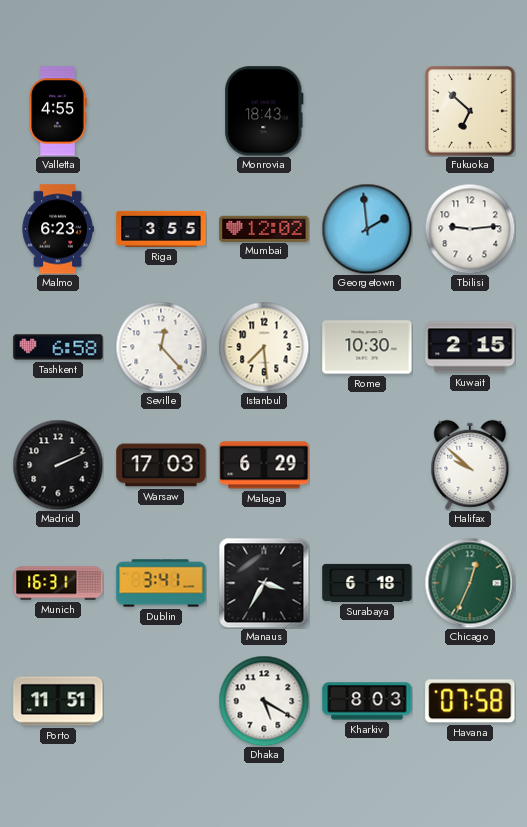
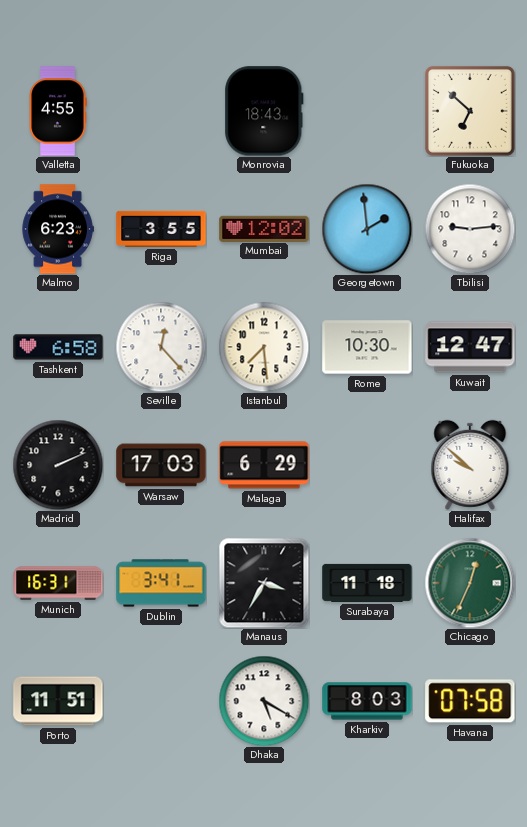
Kuwait: 2:15 -> 12:47 (470, 347)
Surabaya: 6:18 -> 11:18 (367, 583)
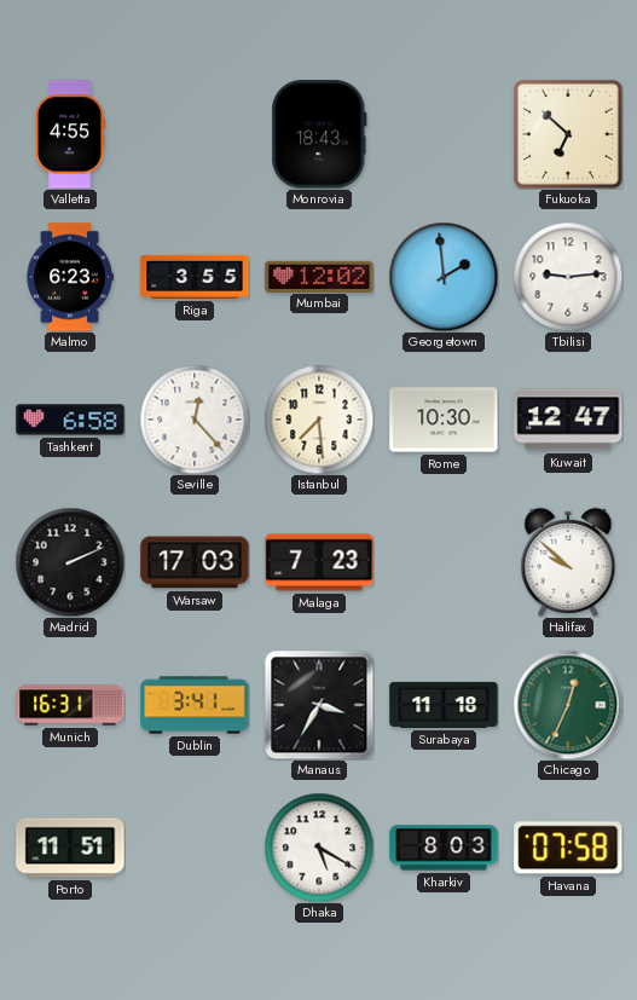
Malaga: 6:29 -> 7:23 (319, 562)
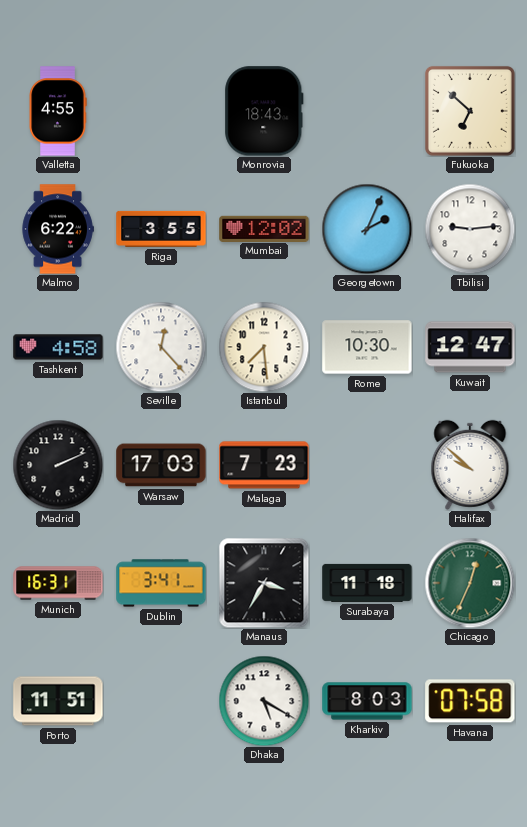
Malmo: 6:23 -> 6:22 (58, 229)
Georgetown: 1:59 -> 2:04 (367, 229)
Tashkent: 6:58 -> 4:58 (58, 347)
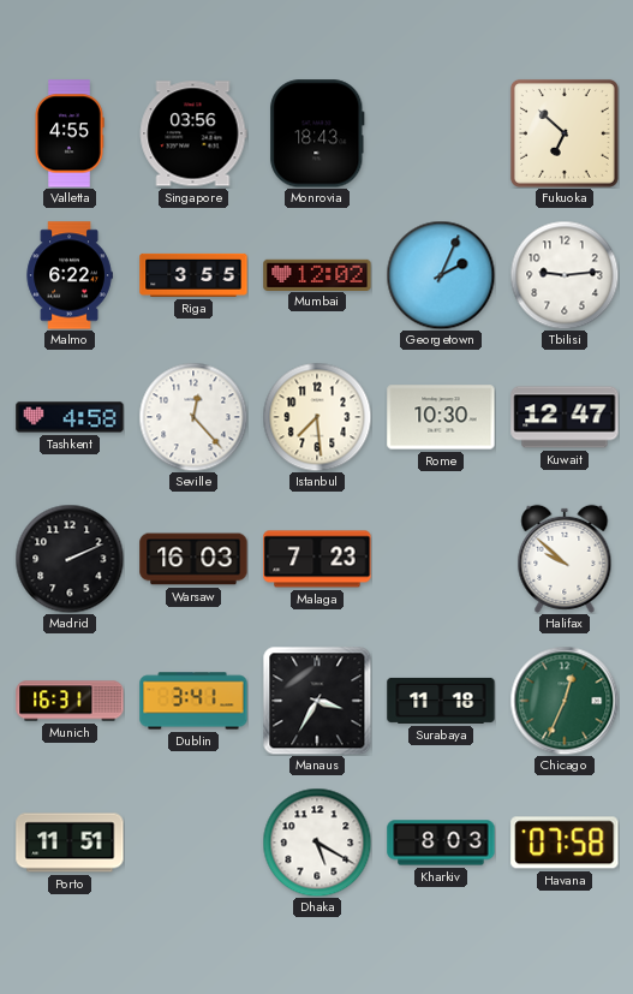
Singapore: none -> 03:56 (193, 133)
Warsaw: 17:03 -> 16:03 (193, 559)
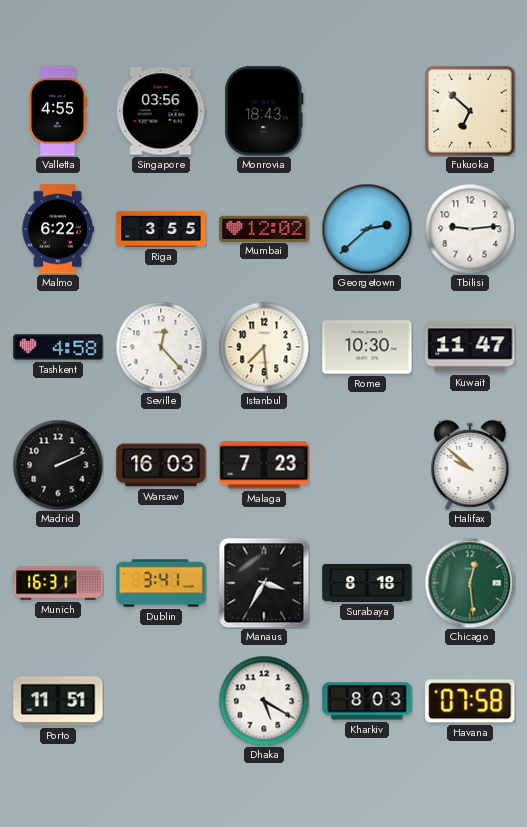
Georgetown: 2:04 -> 2:38 (367, 229)
Kuwait: 12:47 -> 11:47 (470, 347)
Surabaya: 11:18 -> 8:18 (367, 583)
Chicago: 12:34 -> 12:29 (470, 583)
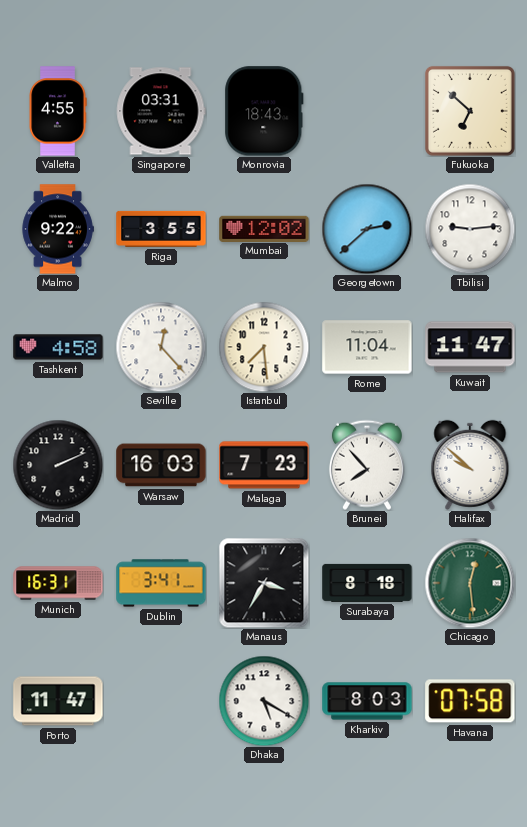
Singapore: 03:56 -> 03:31 (161, 111)
Malmo: 6:22 -> 9:22 (58, 229)
Rome: 10:30 -> 11:04 (367, 347)
Brunei: none -> 7:53 (367, 465)
Porto: 11:51 -> 11:47 (58, 701)
